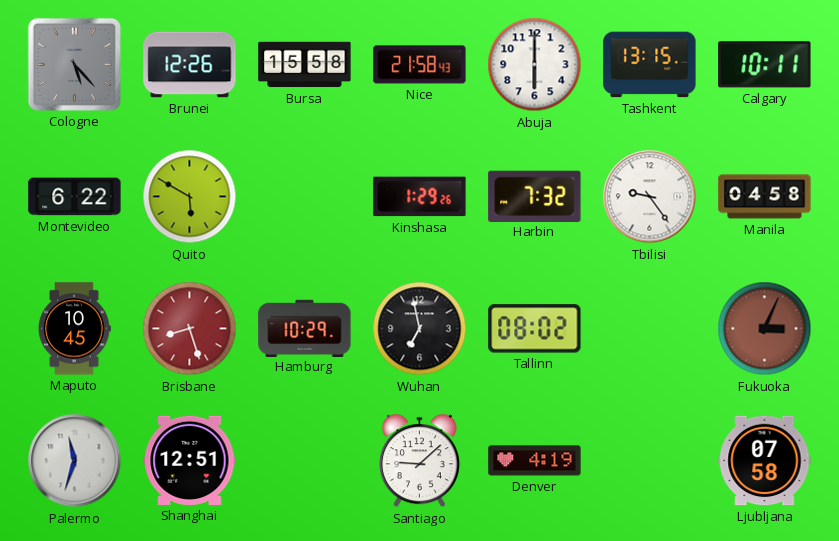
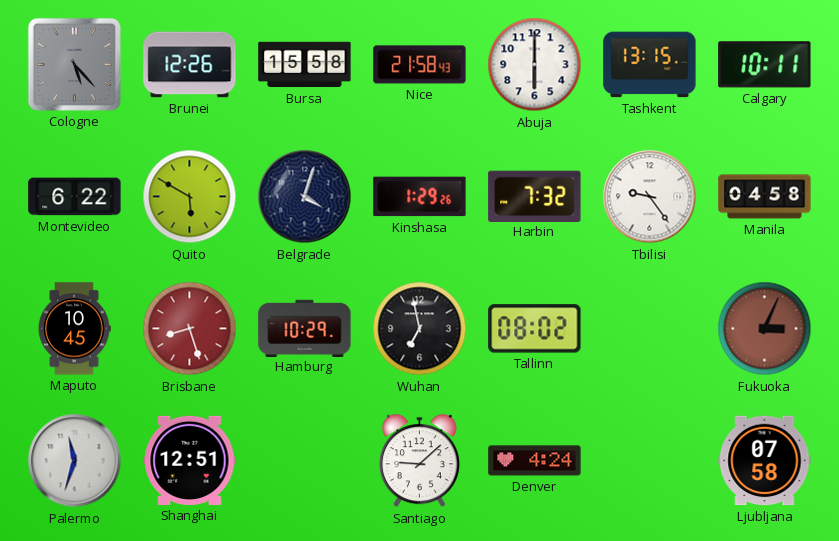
Belgrade: none -> 4:03 (305, 197)
Denver: 4:19 -> 4:24 (535, 461)
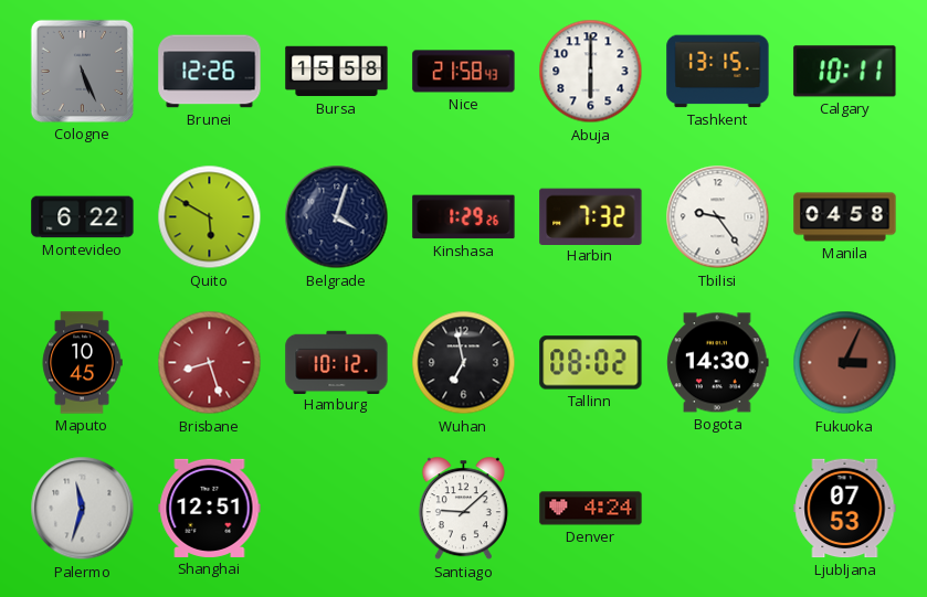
Cologne: 5:23 -> 5:26 (82, 71)
Hamburg: 10:29 -> 10:12 (337, 362)
Bogota: none -> 14:30 (718, 363)
Ljubljana: 07:58 -> 07:53 (845, 509)
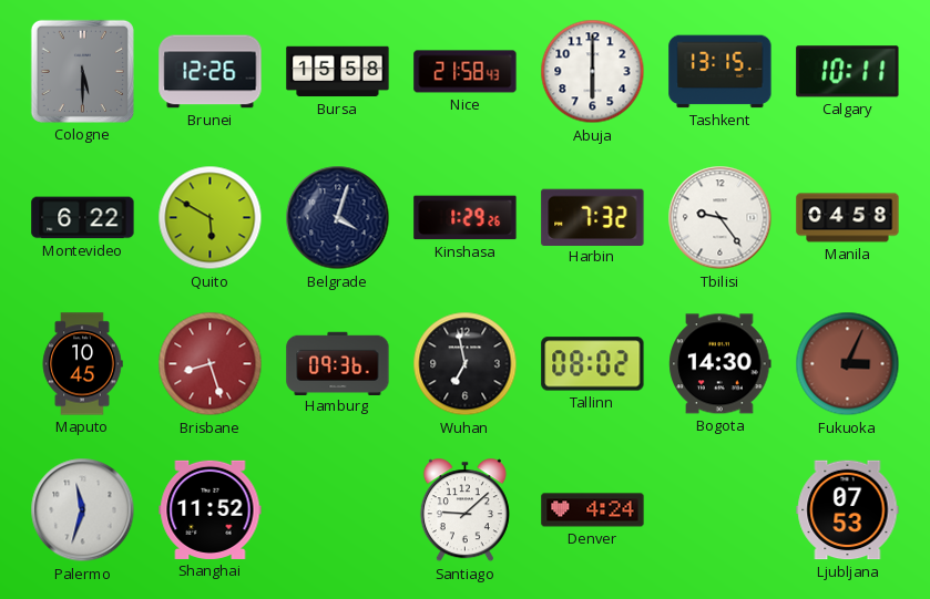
Cologne: 5:26 -> 5:30 (82, 71)
Hamburg: 10:12 -> 09:36 (338, 363)
Shanghai: 12:51 -> 11:52 (211, 509)
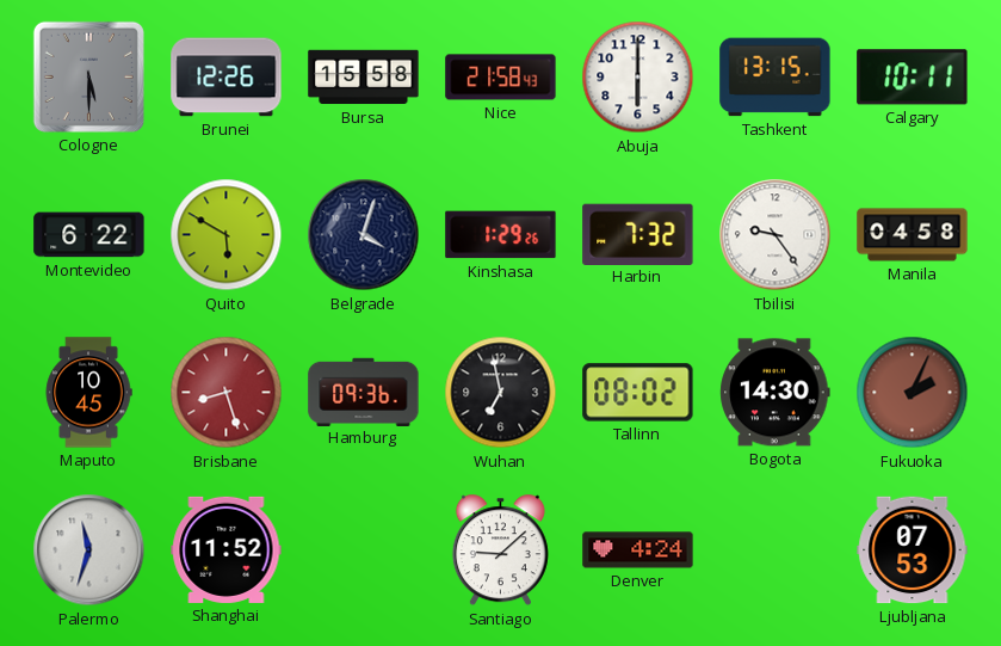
Fukuoka: 3:04 -> 2:04 (913, 393)
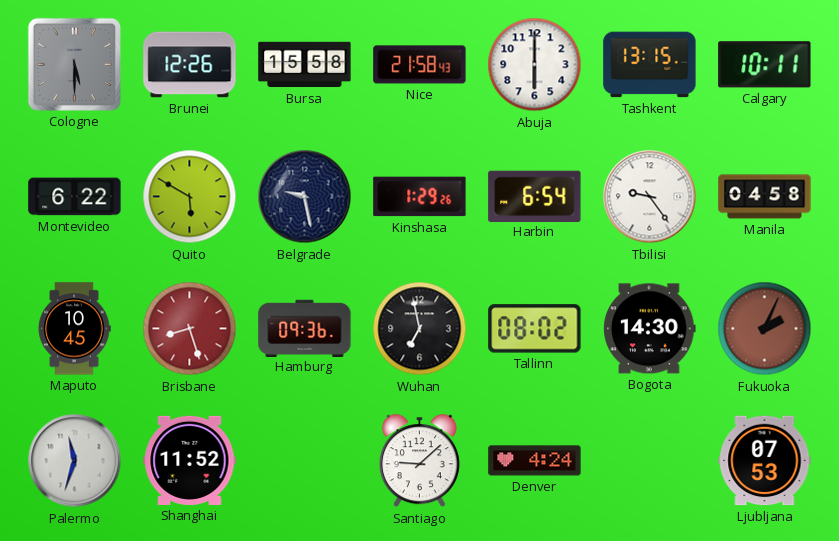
Belgrade: 4:03 -> 9:28 (305, 197)
Harbin: 7:32 -> 6:54 (535, 196)
